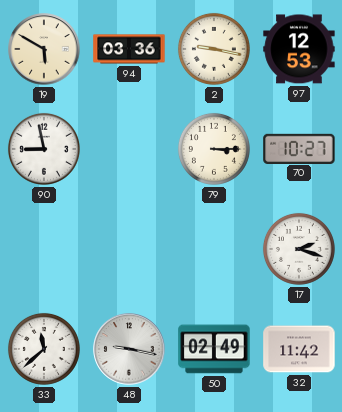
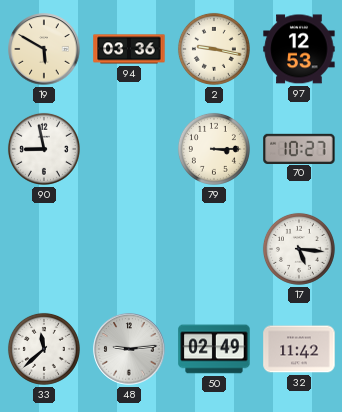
17: 2:18 -> 5:16 (299, 249)
48: 9:17 -> 9:14 (129, 349)
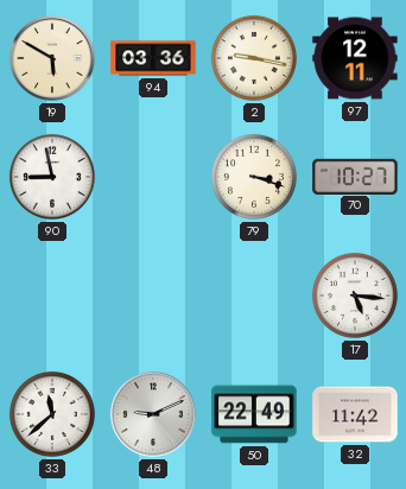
97: 12:53 -> 12:11 (355, 58)
79: 3:15 -> 3:18 (254, 177)
48: 9:14 -> 9:11 (153, 414)
50: 02:49 -> 22:49 (254, 414)
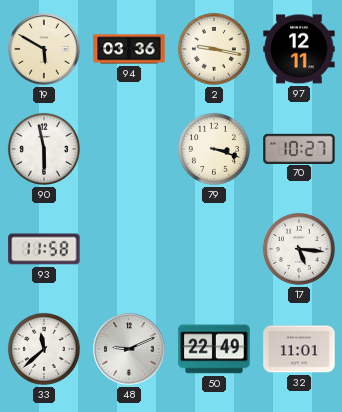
90: 8:58 -> 5:58 (44, 149)
93: none -> 11:58 (44, 249)
32: 11:42 -> 11:01 (299, 349)
